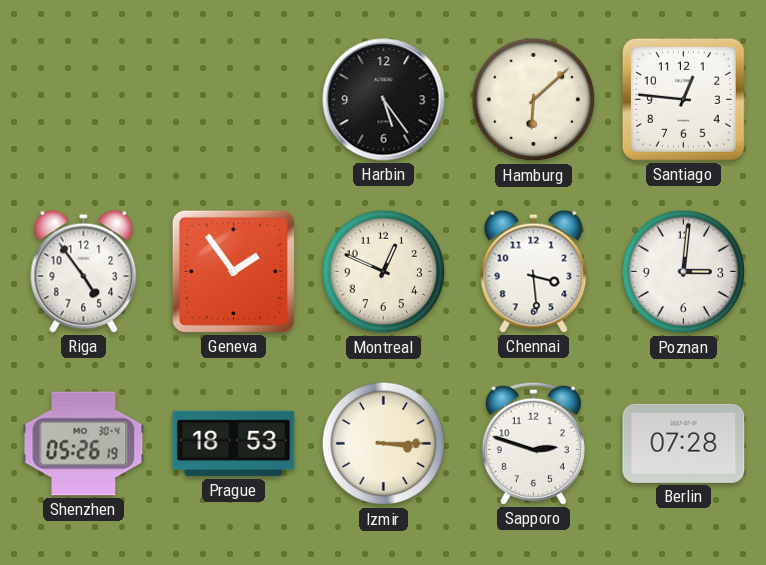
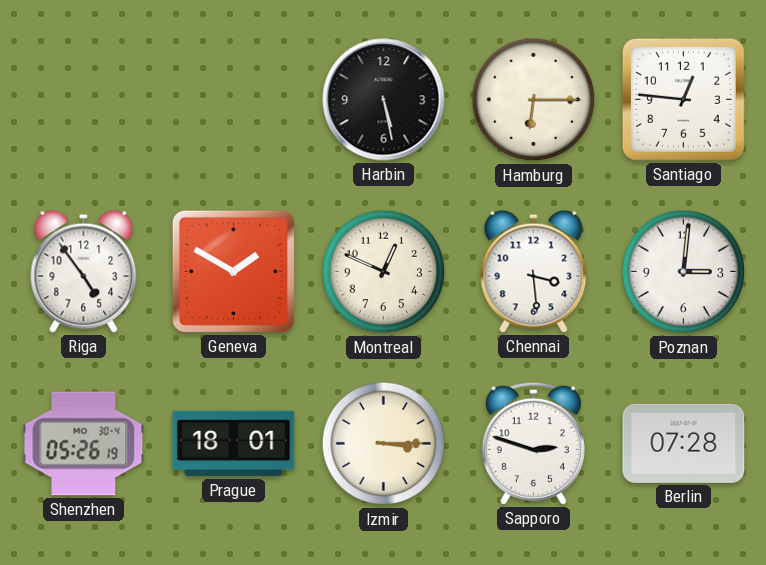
Harbin: 5:24 -> 5:28 (384, 100)
Hamburg: 6:08 -> 6:15 (534, 100)
Geneva: 1:54 -> 1:50 (233, 271)
Prague: 18:53 -> 18:01 (234, 444)
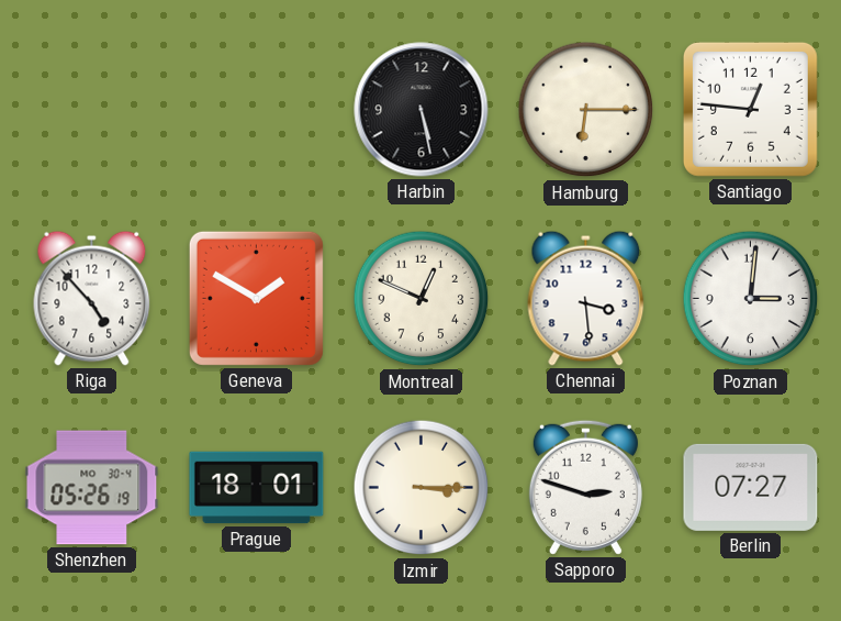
Riga: 4:54 -> 4:53 (92, 298)
Berlin: 07:28 -> 07:27 (751, 487)
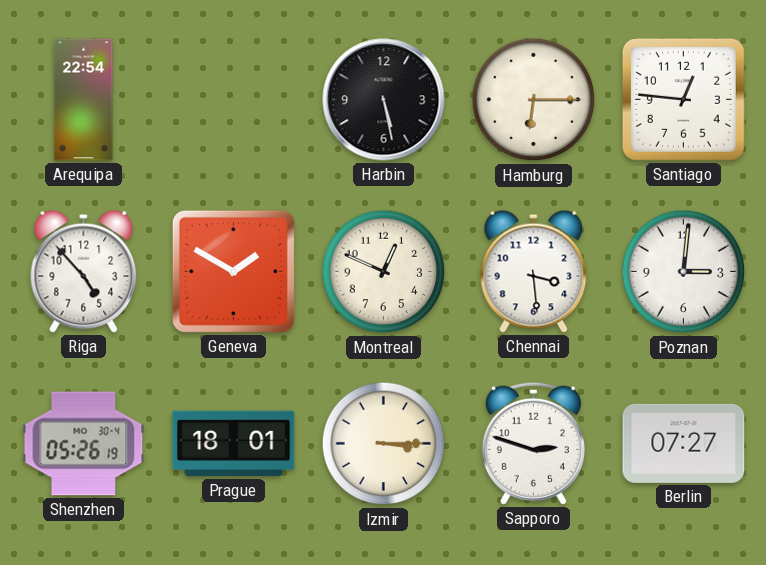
Arequipa: none -> 22:54 (84, 100)
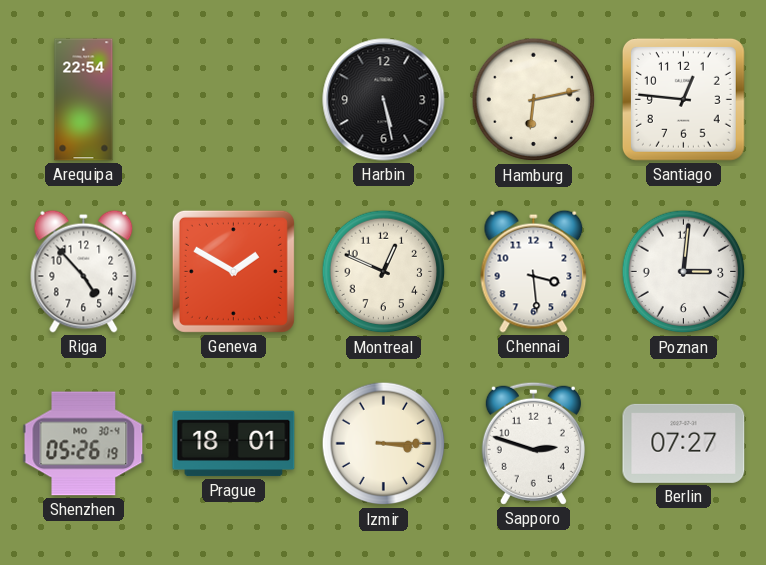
Hamburg: 6:15 -> 6:13 (534, 100)
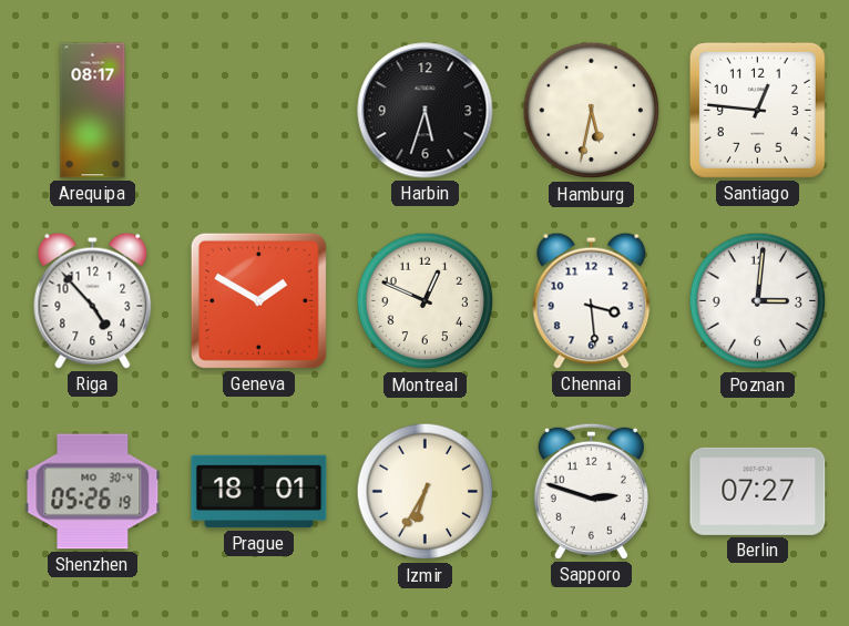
Arequipa: 22:54 -> 08:17 (93, 111)
Harbin: 5:28 -> 5:33 (426, 111)
Hamburg: 6:13 -> 5:32 (592, 111)
Izmir: 3:15 -> 6:35 (426, 492)
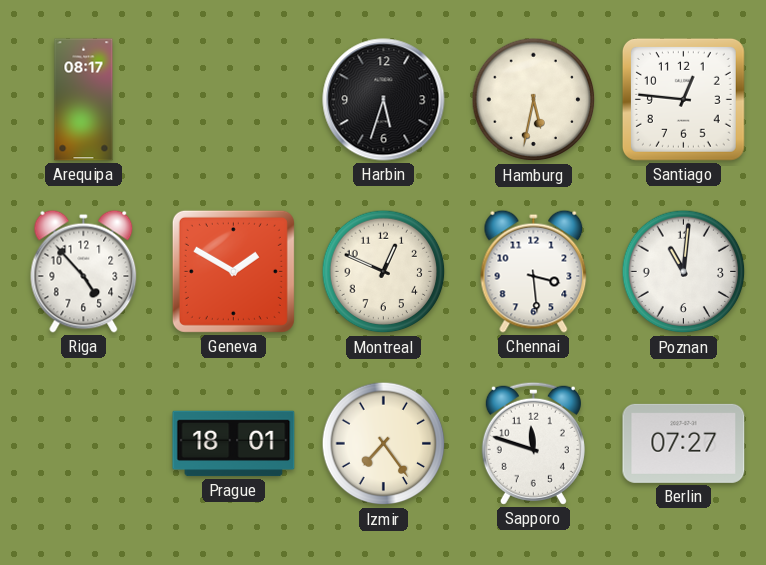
Poznan: 3:01 -> 11:01 (684, 272)
Shenzhen: 05:26 -> none (93, 492)
Izmir: 6:35 -> 7:24 (384, 444)
Sapporo: 2:48 -> 11:48 (533, 443)
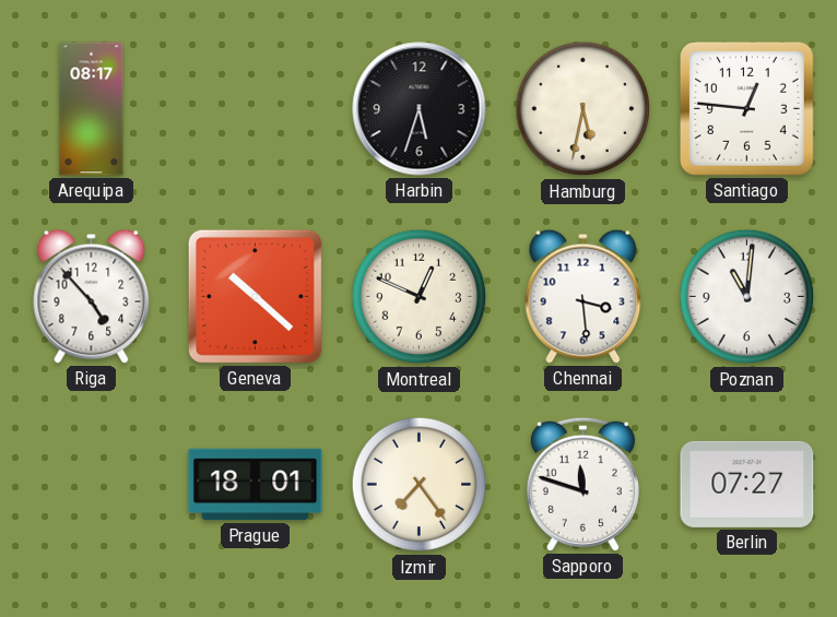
Geneva: 1:50 -> 10:22 (255, 296)
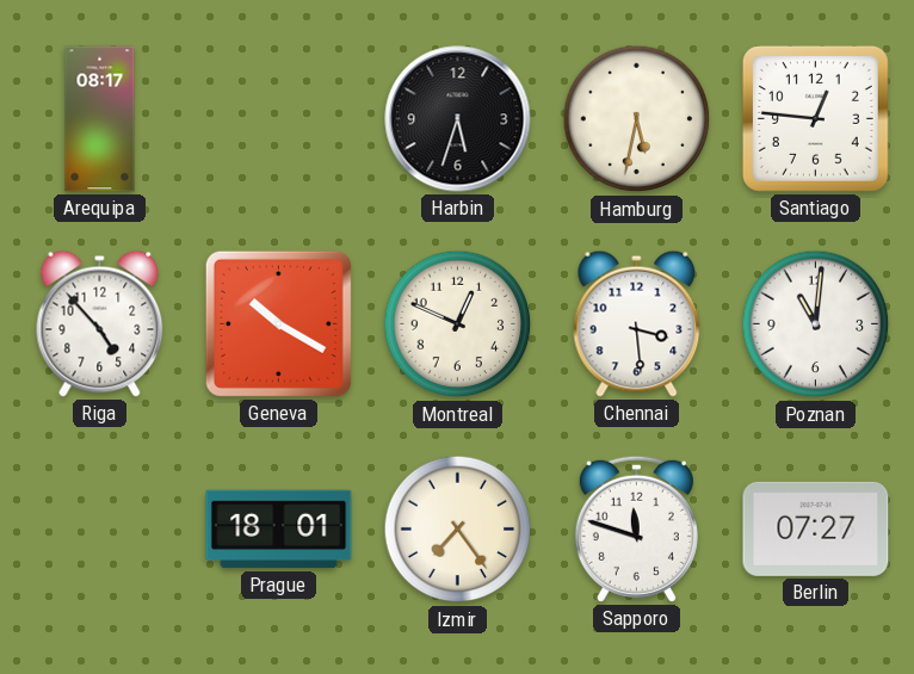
Geneva: 10:22 -> 10:20 (278, 323)
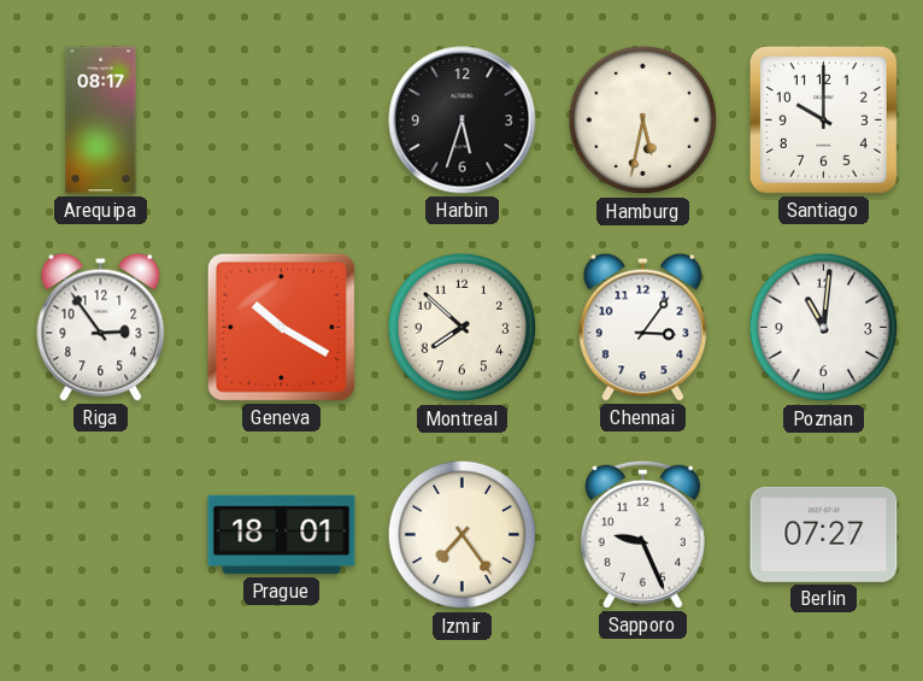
Santiago: 12:46 -> 10:00 (823, 119)
Riga: 4:53 -> 2:54 (101, 327)
Montreal: 12:49 -> 7:52 (463, 328)
Chennai: 3:29 -> 3:06 (643, 327)
Sapporo: 11:48 -> 9:26 (642, 534)
